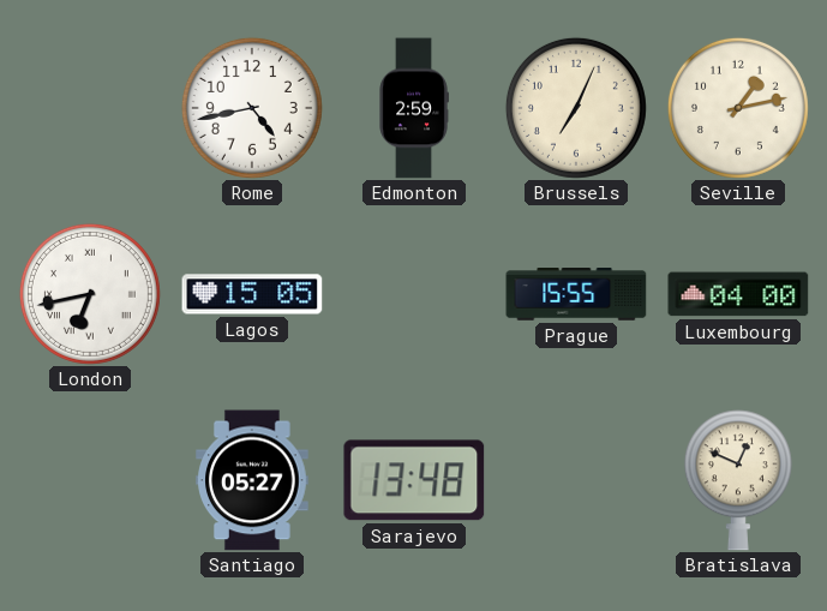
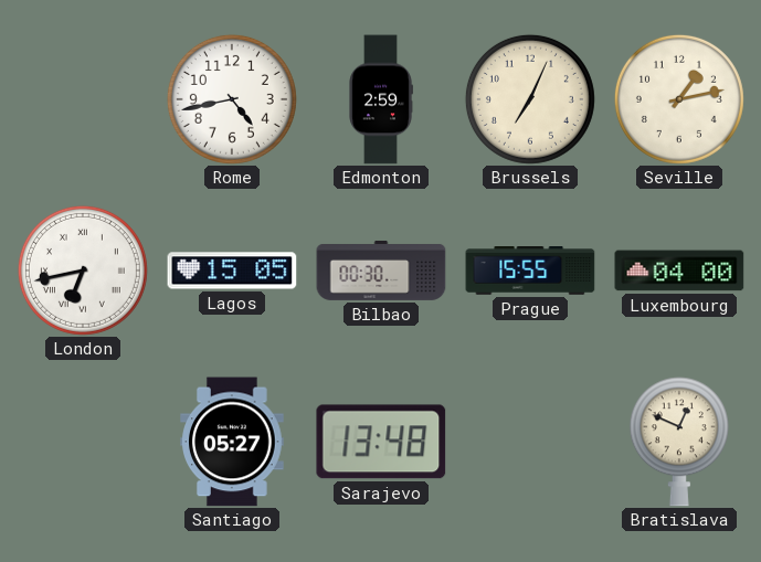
Bilbao: none -> 00:30 (381, 271)
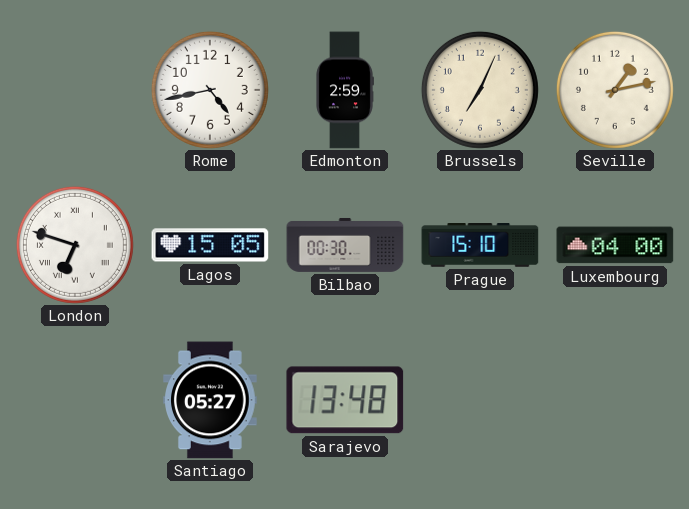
London: 6:43 -> 6:48 (75, 245)
Prague: 15:55 -> 15:10 (480, 246)
Bratislava: 12:49 -> none (679, 442)
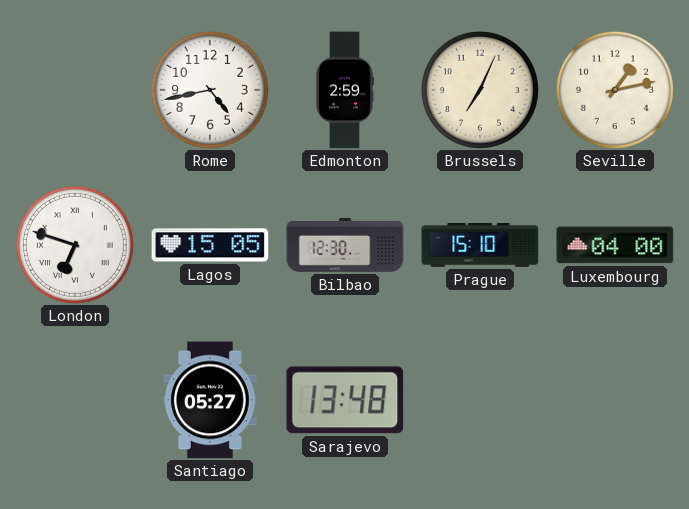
Bilbao: 00:30 -> 12:30 (345, 245)
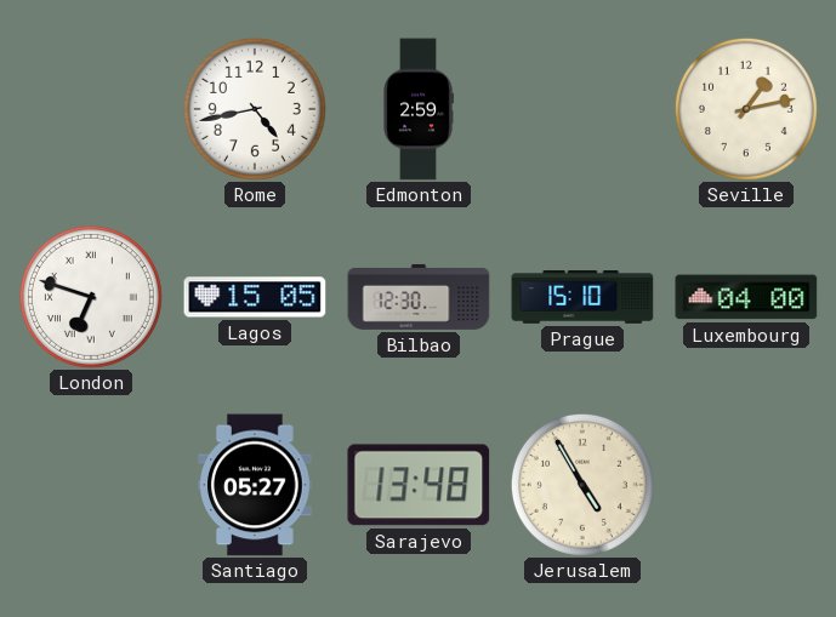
Brussels: 7:04 -> none (480, 90)
Jerusalem: none -> 4:55 (582, 485)
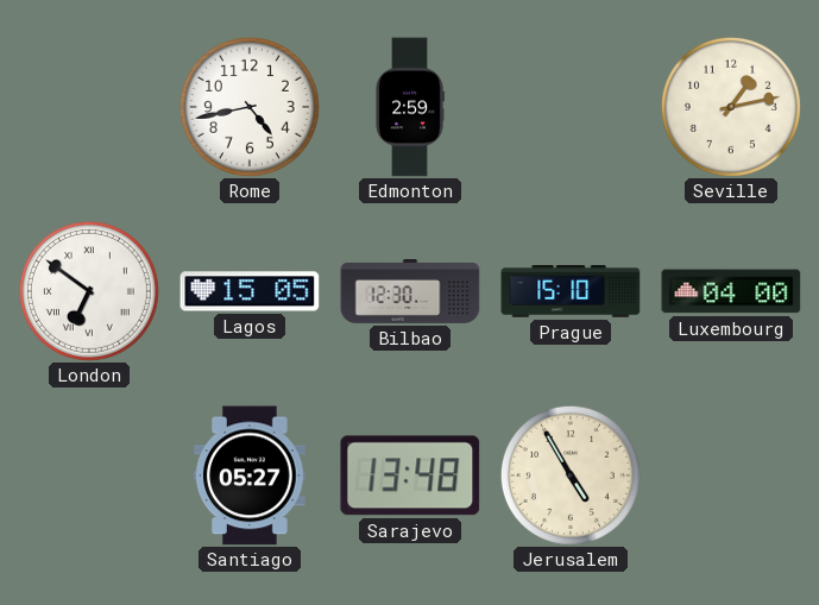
London: 6:48 -> 6:51 (89, 291)
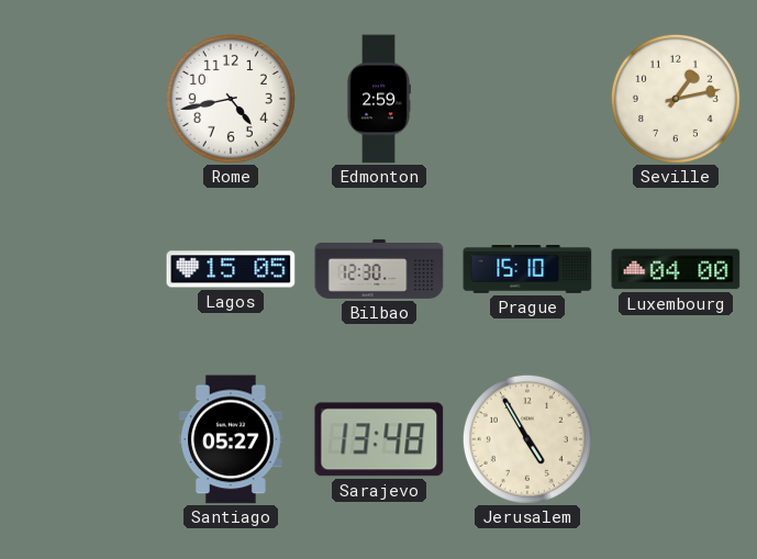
London: 6:51 -> none (89, 291)
